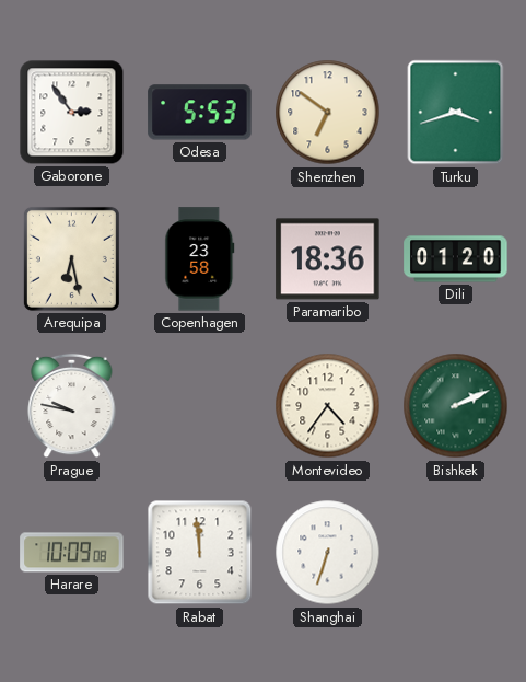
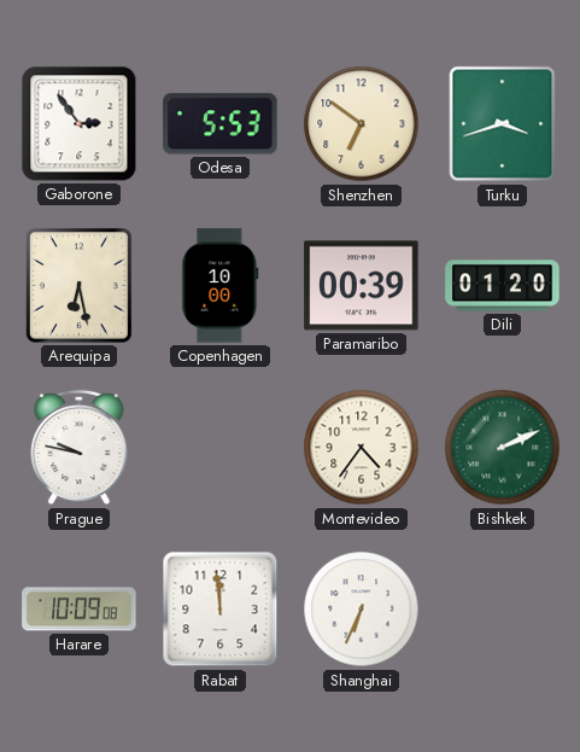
Copenhagen: 23:58 -> 10:00 (221, 286)
Paramaribo: 18:36 -> 00:39 (362, 286)
Shanghai: 6:33 -> 6:34 (362, 610)
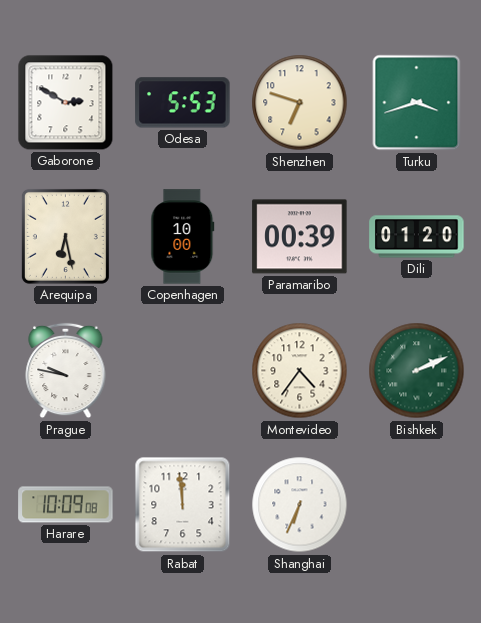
Gaborone: 2:54 -> 2:50 (66, 103)
Shenzhen: 6:51 -> 6:48 (300, 103)
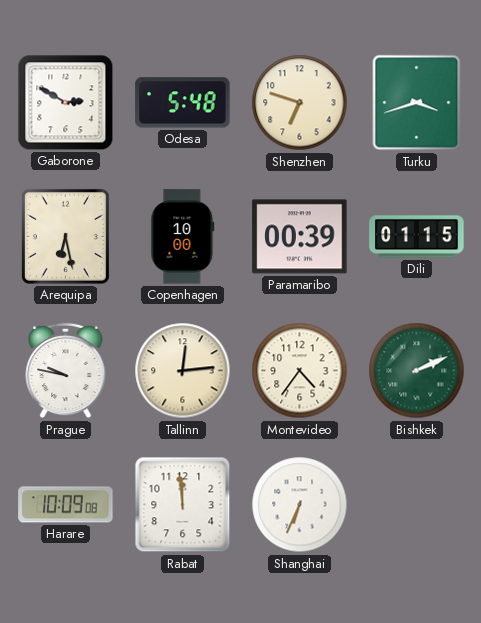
Odesa: 5:53 -> 5:48 (183, 103)
Dili: 01:20 -> 01:15 (417, 237)
Tallinn: none -> 12:14 (183, 371)
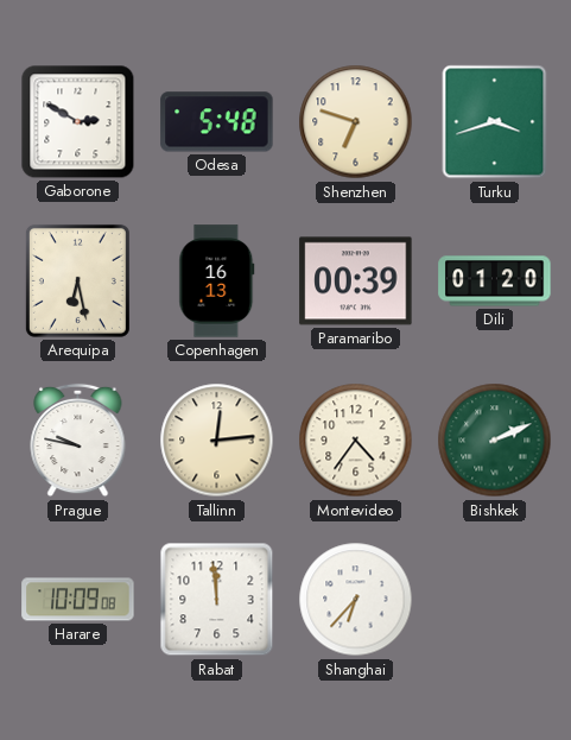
Copenhagen: 10:00 -> 16:13 (217, 282)
Dili: 01:15 -> 01:20 (495, 282)
Shanghai: 6:34 -> 6:37 (356, 600)
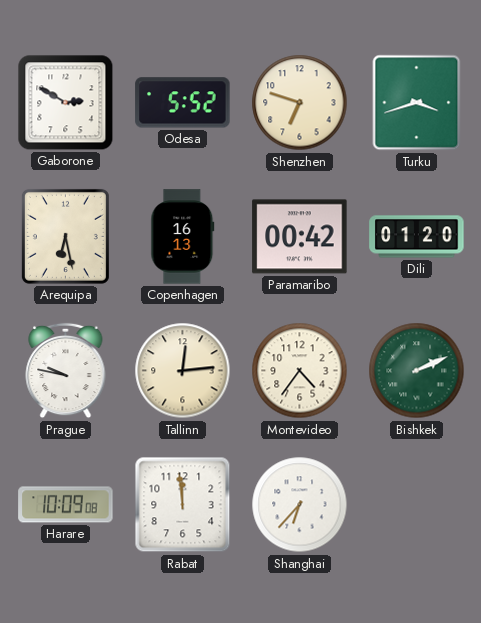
Odesa: 5:48 -> 5:52 (183, 103)
Paramaribo: 00:39 -> 00:42 (300, 237)
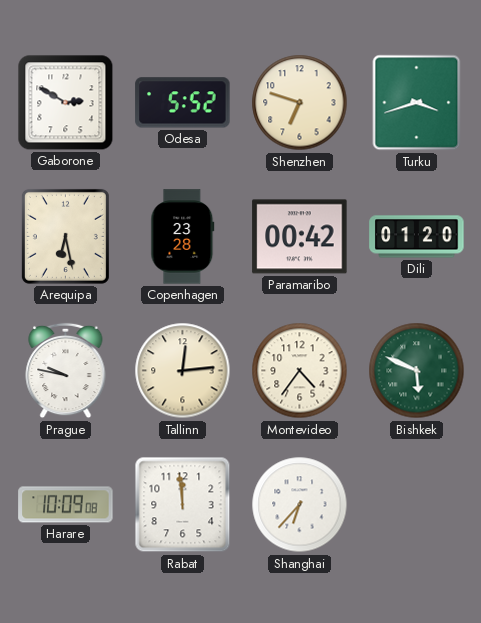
Copenhagen: 16:13 -> 23:28 (183, 237)
Bishkek: 2:11 -> 5:49 (417, 371)
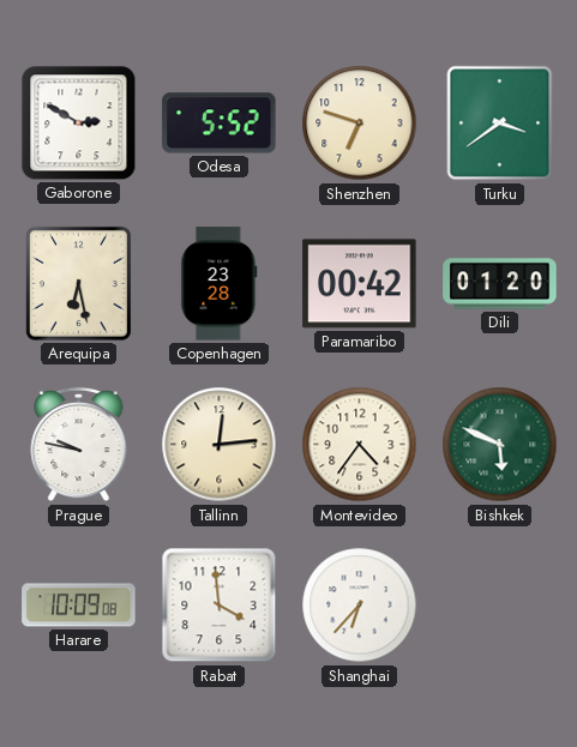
Turku: 3:42 -> 3:39 (500, 124)
Rabat: 11:59 -> 3:59 (220, 606)
